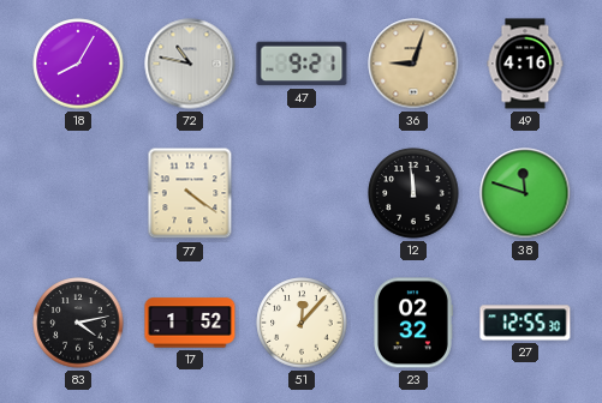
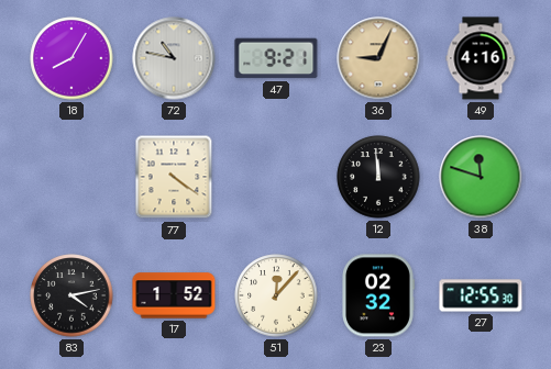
36: 9:03 -> 9:04 (378, 58)
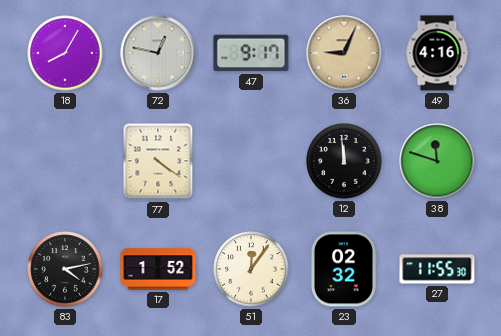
72: 10:47 -> 12:47 (158, 53)
47: 9:21 -> 9:17 (251, 53)
51: 12:07 -> 12:06 (251, 269)
27: 12:55 -> 11:55 (437, 269)
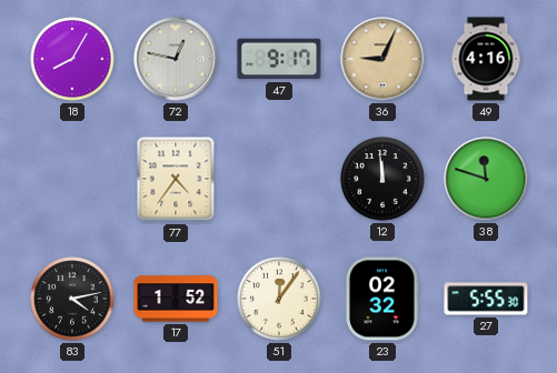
77: 4:21 -> 4:36 (176, 179)
27: 11:55 -> 5:55 (486, 299)
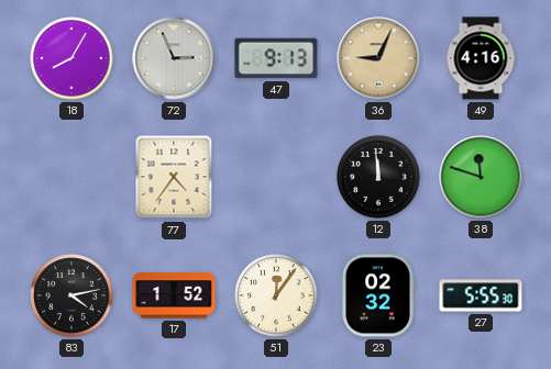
72: 12:47 -> 2:56 (174, 58)
47: 9:17 -> 9:13 (276, 58)
